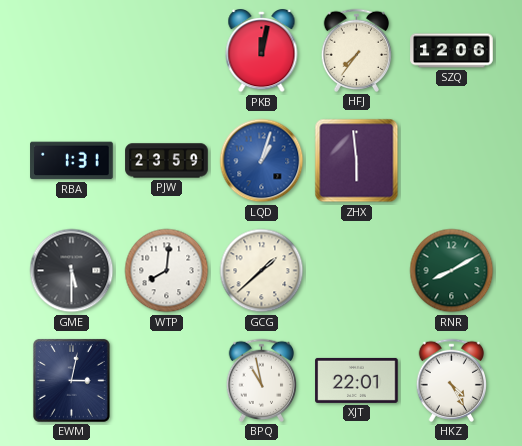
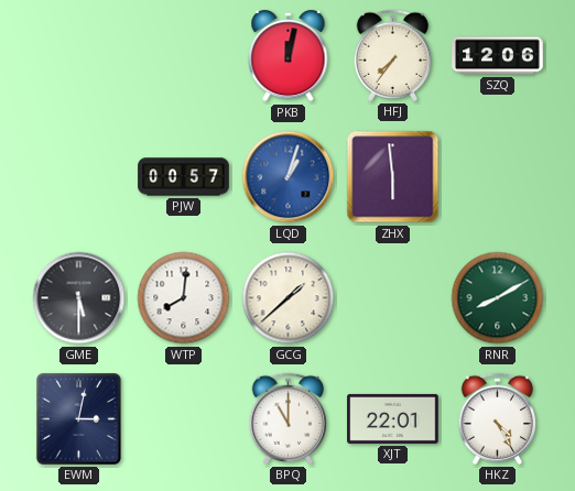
RBA: 1:31 -> none (72, 161)
PJW: 23:59 -> 00:57 (184, 177)
BPQ: 10:58 -> 11:00 (289, 418)
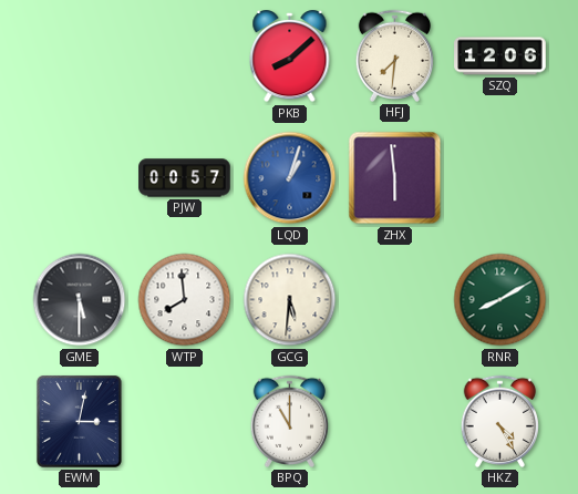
PKB: 12:02 -> 8:08 (290, 58)
HFJ: 7:36 -> 7:31 (395, 55)
WTP: 8:01 -> 7:59 (185, 300)
GCG: 1:38 -> 5:31 (290, 300)
XJT: 22:01 -> none (393, 418)
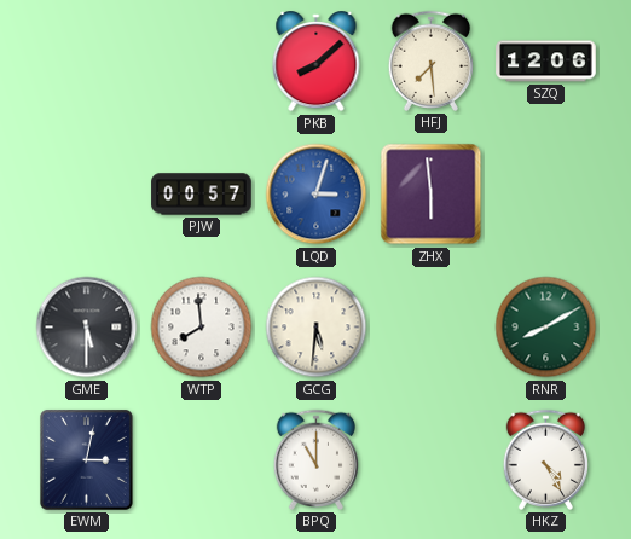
HFJ: 7:31 -> 7:29 (432, 60)
LQD: 1:03 -> 3:03 (317, 195)
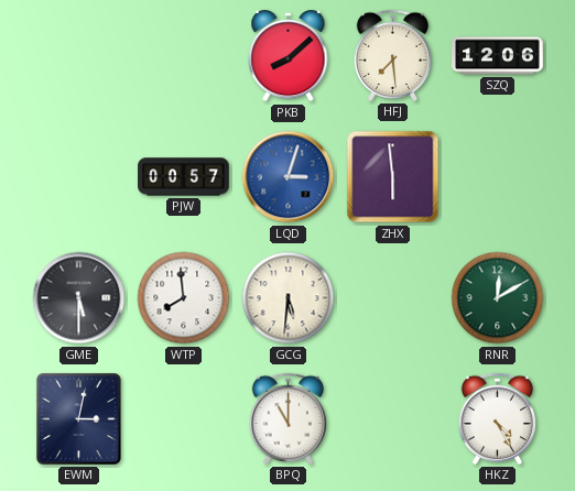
RNR: 8:10 -> 12:10 (498, 298)
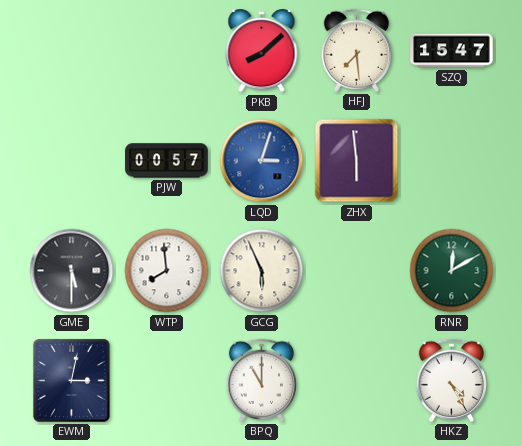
SZQ: 12:06 -> 15:47 (452, 51)
GCG: 5:31 -> 5:56 (262, 271)
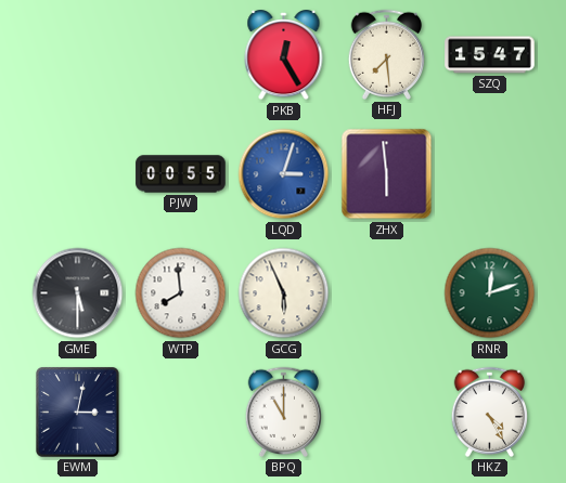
PKB: 8:08 -> 12:25 (284, 56)
PJW: 00:57 -> 00:55 (181, 174)
RNR: 12:10 -> 12:12 (490, 293)
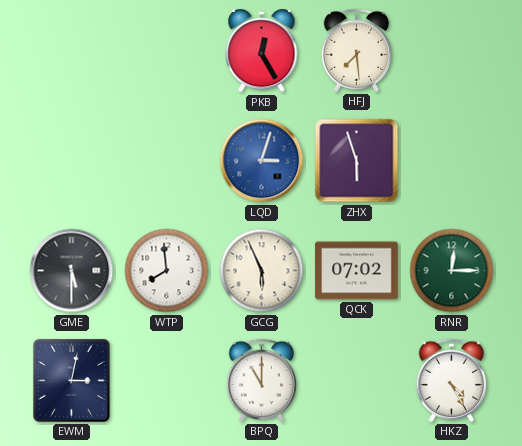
SZQ: 15:47 -> none (490, 55)
PJW: 00:55 -> none (181, 174)
ZHX: 5:59 -> 5:57 (357, 161)
QCK: none -> 07:02 (357, 271)
RNR: 12:12 -> 12:15 (452, 271)
